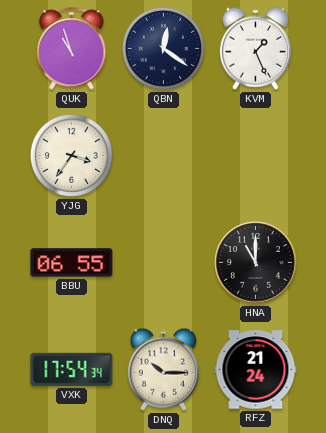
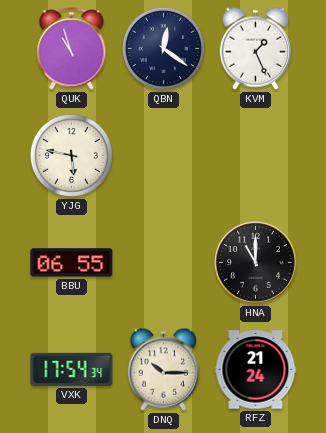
YJG: 3:36 -> 5:47 (71, 155)
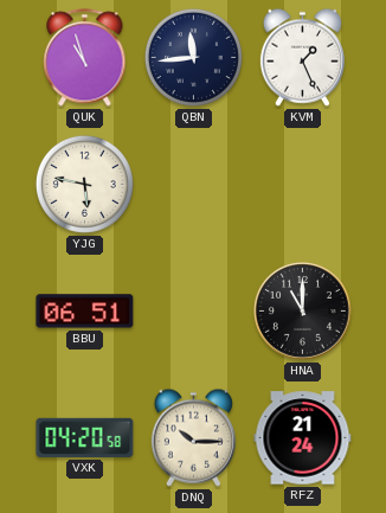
QBN: 12:21 -> 11:44 (193, 57)
BBU: 06:55 -> 06:51 (85, 312)
VXK: 17:54 -> 04:20 (85, 437)
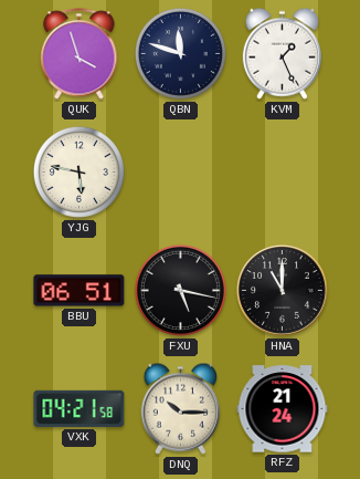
QUK: 10:57 -> 3:57 (80, 54)
QBN: 11:44 -> 11:48 (180, 53)
FXU: none -> 5:17 (180, 290)
VXK: 04:20 -> 04:21 (80, 408)
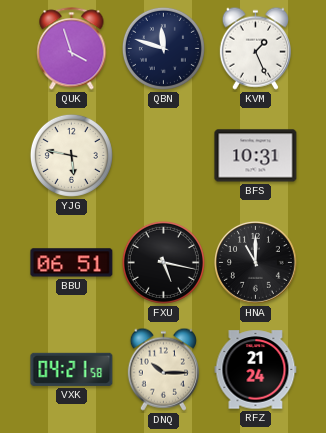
BFS: none -> 10:31 (256, 156)
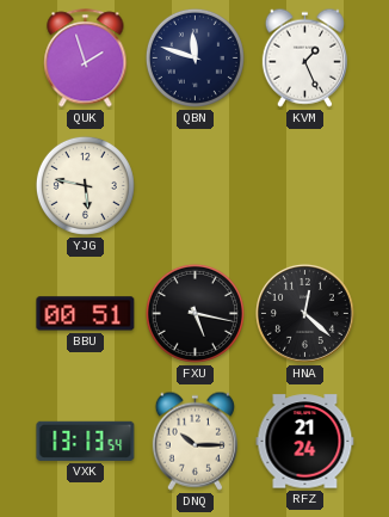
QUK: 3:57 -> 1:57 (86, 59)
BFS: 10:31 -> none (256, 156)
BBU: 06:51 -> 00:51 (86, 314)
HNA: 11:00 -> 12:22 (304, 313)
VXK: 04:21 -> 13:13 (86, 441)
